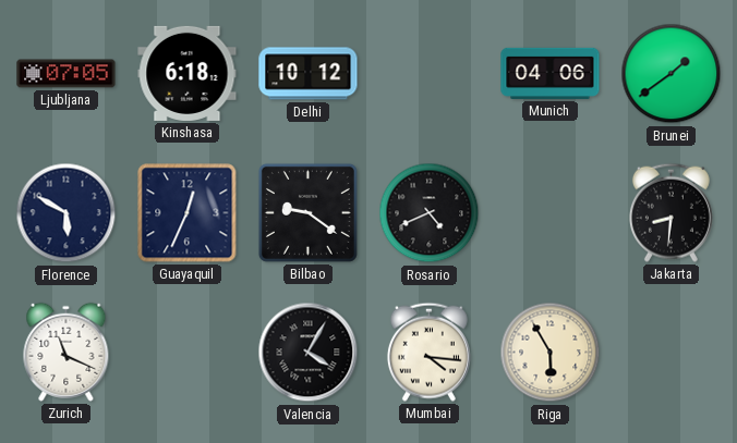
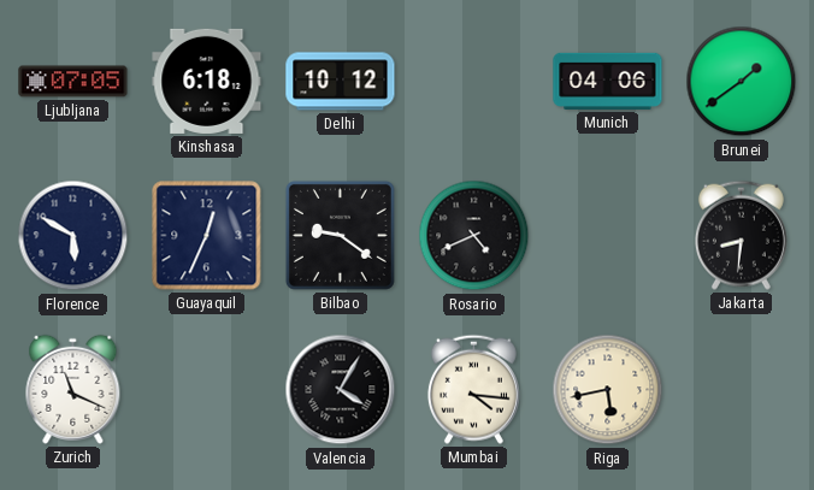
Riga: 5:55 -> 5:43 (608, 390)
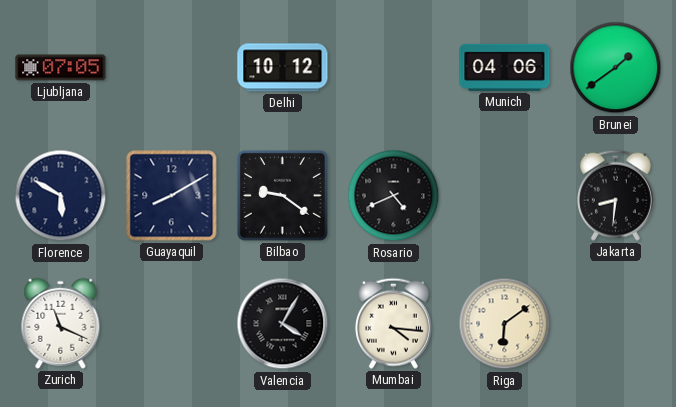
Kinshasa: 6:18 -> none (207, 81)
Guayaquil: 12:34 -> 8:10 (172, 196)
Riga: 5:43 -> 6:09 (505, 324)
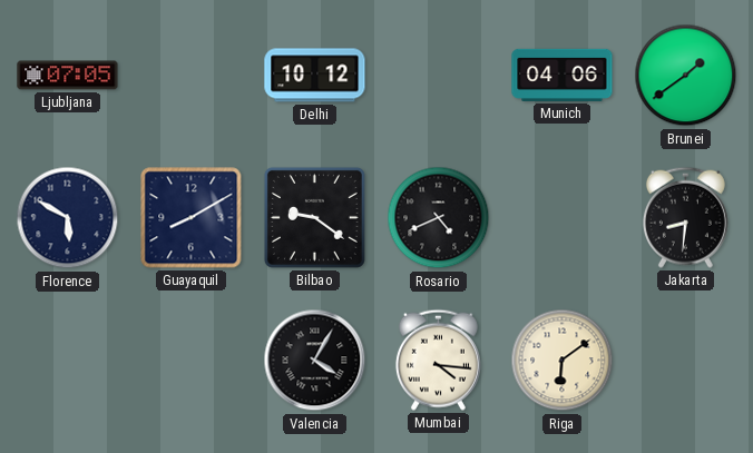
Zurich: 11:19 -> none (61, 323)
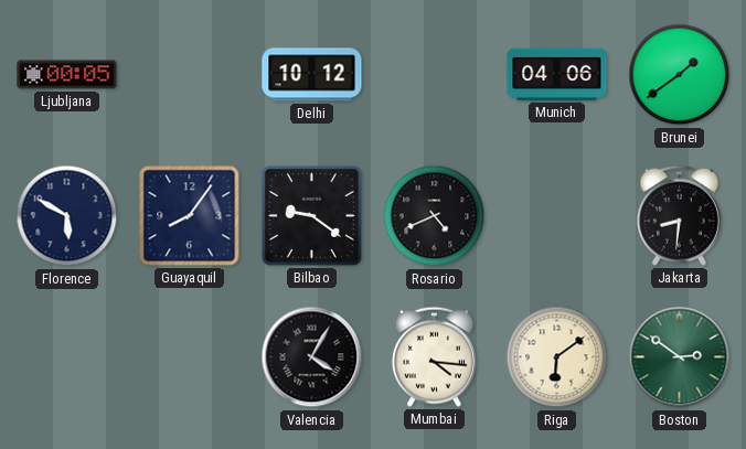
Ljubljana: 07:05 -> 00:05 (67, 75)
Guayaquil: 8:10 -> 8:06 (190, 216)
Boston: none -> 2:51 (680, 357)
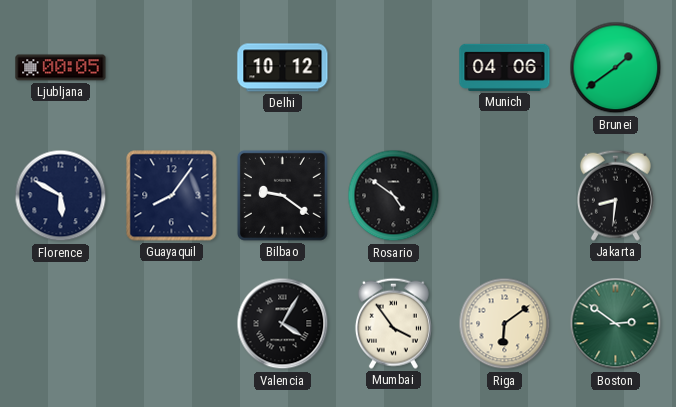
Rosario: 4:41 -> 4:51 (394, 196)
Mumbai: 4:16 -> 3:54 (393, 323)
